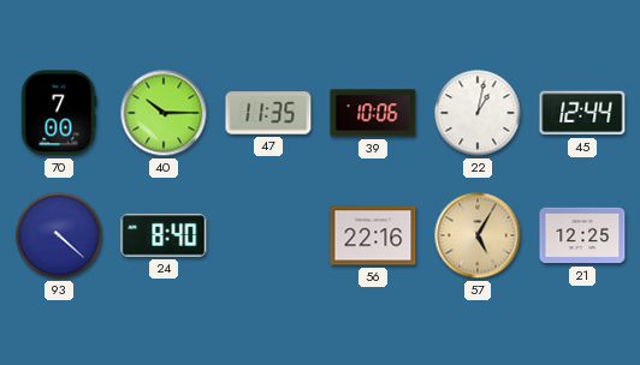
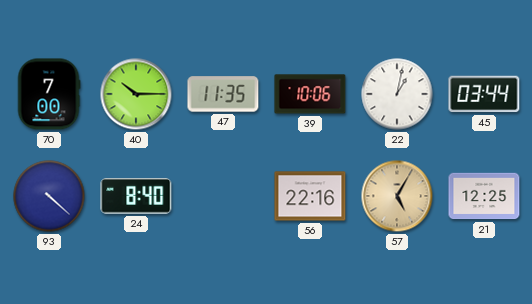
45: 12:44 -> 03:44 (484, 94)
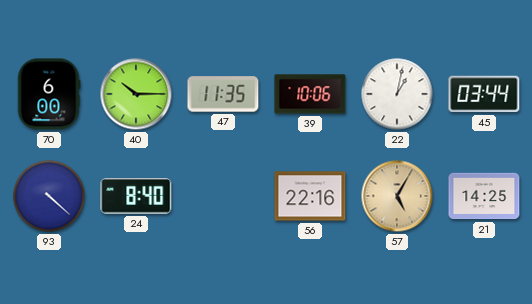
70: 7:00 -> 6:00 (49, 94)
21: 12:25 -> 14:25 (484, 196)
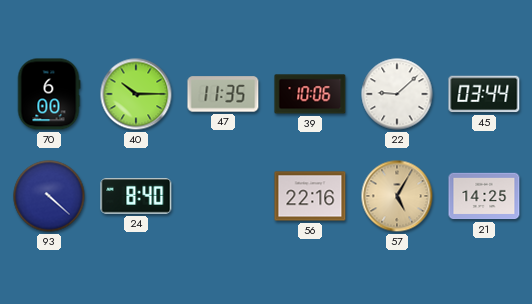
22: 1:02 -> 9:08 (397, 94)
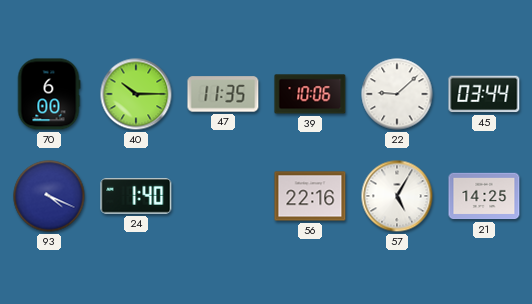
93: 4:22 -> 4:19 (49, 196)
24: 8:40 -> 1:40 (136, 197)
57 dial: champagne -> white (397, 196)
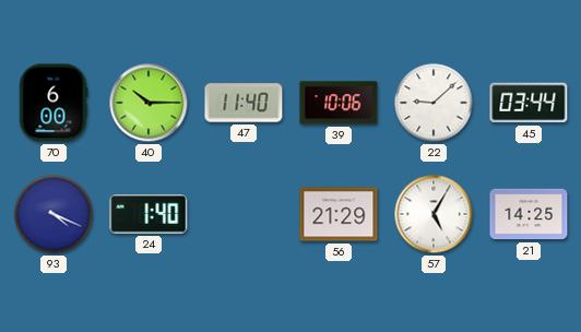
47: 11:35 -> 11:40 (244, 103)
56: 22:16 -> 21:29 (339, 214)
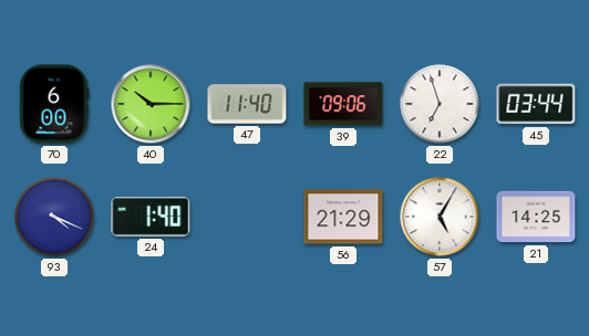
39: 10:06 -> 09:06 (343, 104)
22: 9:08 -> 6:57 (440, 104)
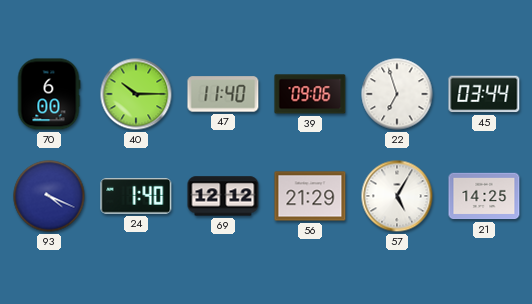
69: none -> 12:12 (223, 196)
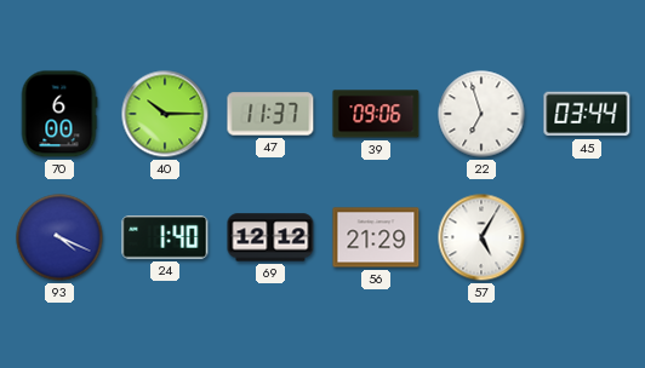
47: 11:40 -> 11:37 (270, 114)
21: 14:25 -> none (484, 196)
